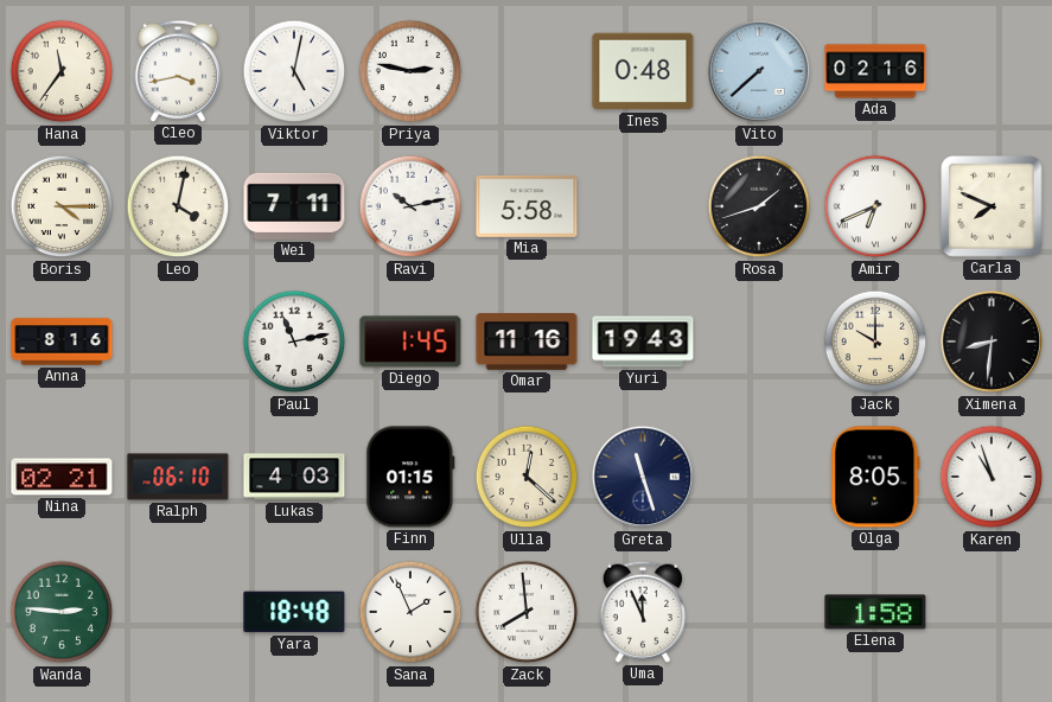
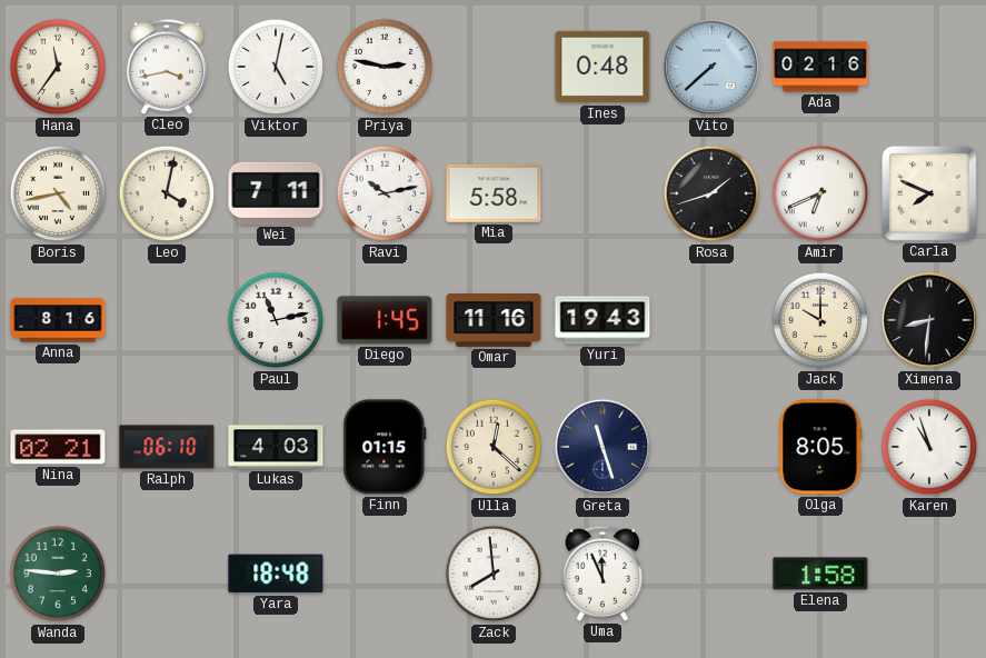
Boris: 4:15 -> 4:43 (58, 193)
Sana: 1:56 -> none (410, 612)
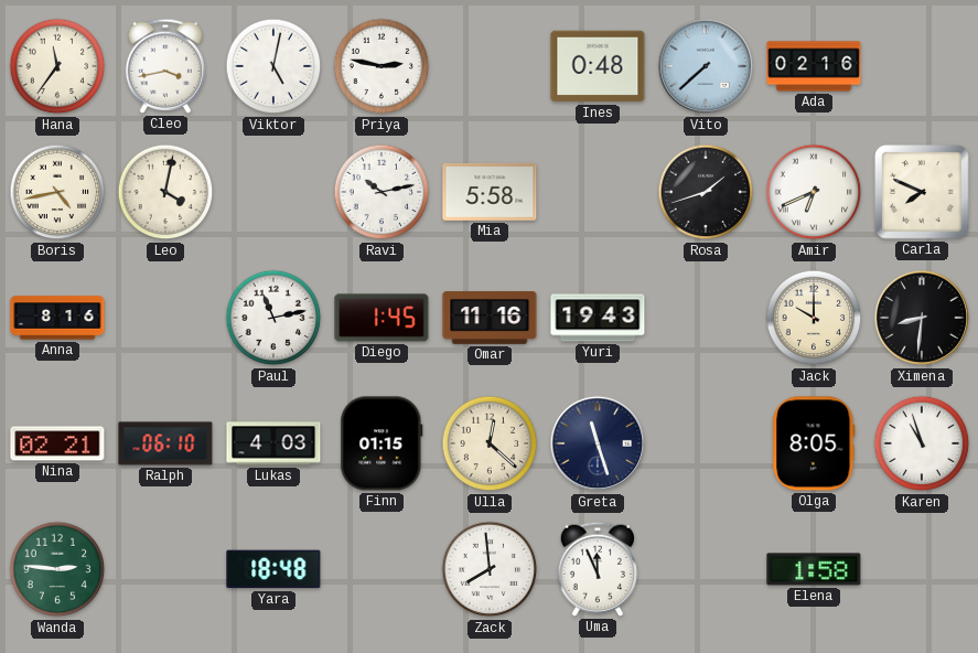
Wei: 7:11 -> none (276, 193)
